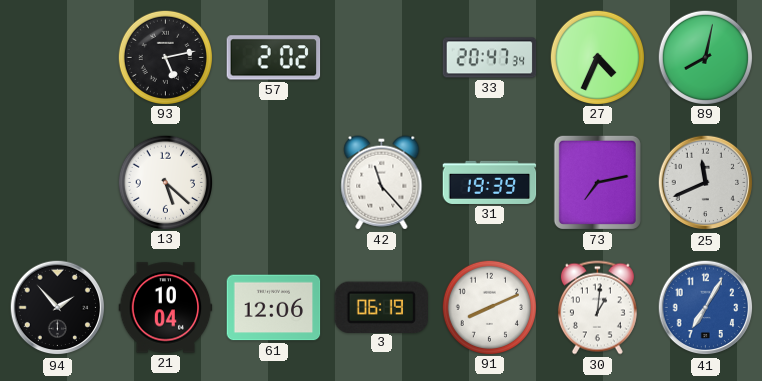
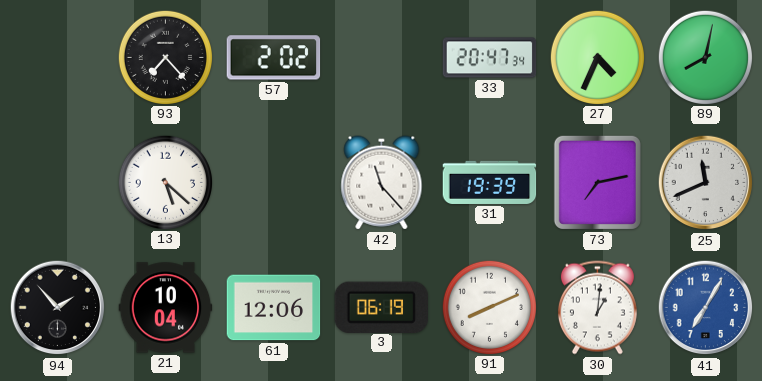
93: 5:13 -> 7:23 (165, 57)
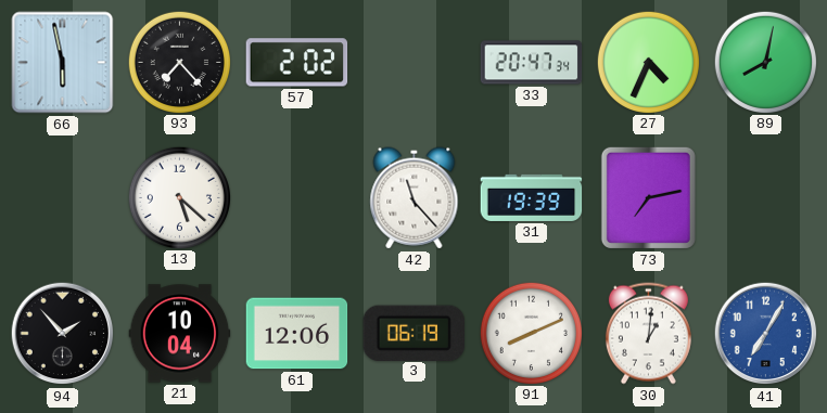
66: none -> 5:58 (63, 63)
25: 11:41 -> none (706, 183)
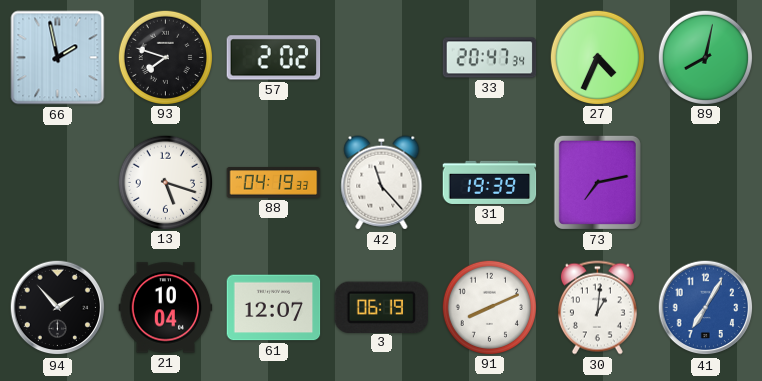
66: 5:58 -> 1:58 (58, 58)
93: 7:23 -> 7:48 (165, 57)
13: 5:22 -> 5:18 (165, 182)
88: none -> 04:19 (274, 183)
61: 12:06 -> 12:07 (274, 308)
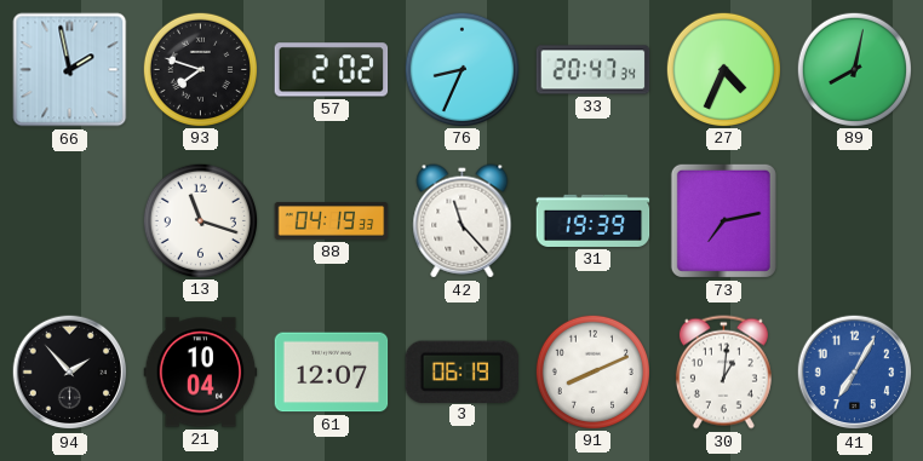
76: none -> 8:34 (461, 69)
13: 5:18 -> 11:18 (200, 220)
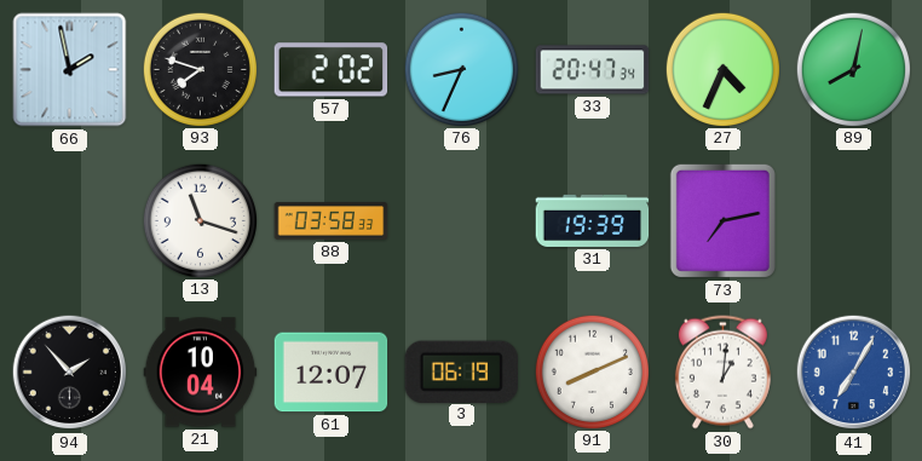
88: 04:19 -> 03:58 (332, 221)
42: 11:23 -> none (463, 221)
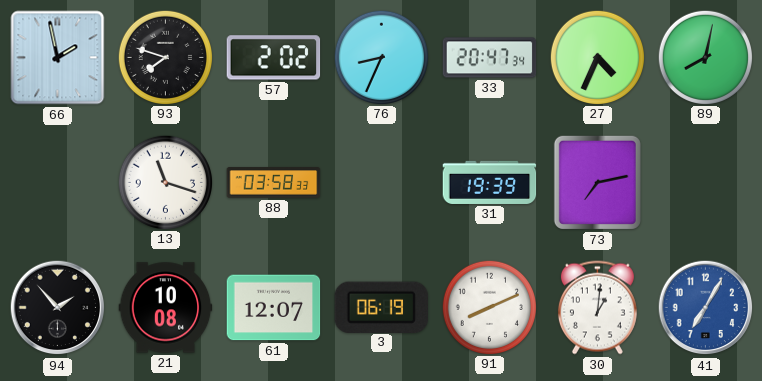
21: 10:04 -> 10:08 (166, 308)
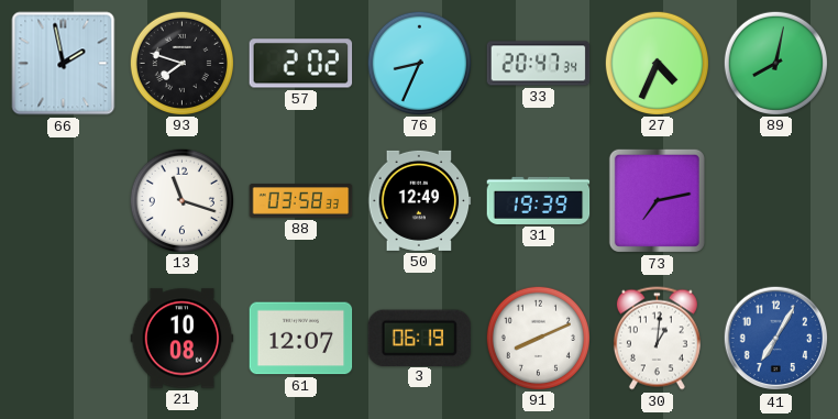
50: none -> 12:49 (420, 200)
94: 1:53 -> none (58, 308)
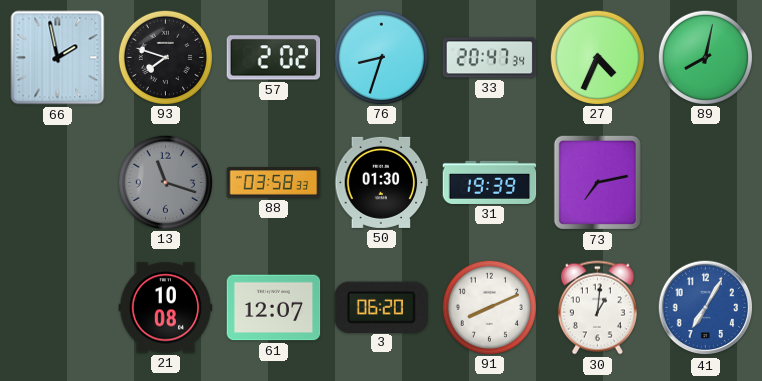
76: 8:34 -> 8:33 (381, 57)
13 dial: white -> grey (165, 182)
50: 12:49 -> 01:30 (382, 182)
3: 06:19 -> 06:20 (381, 307)
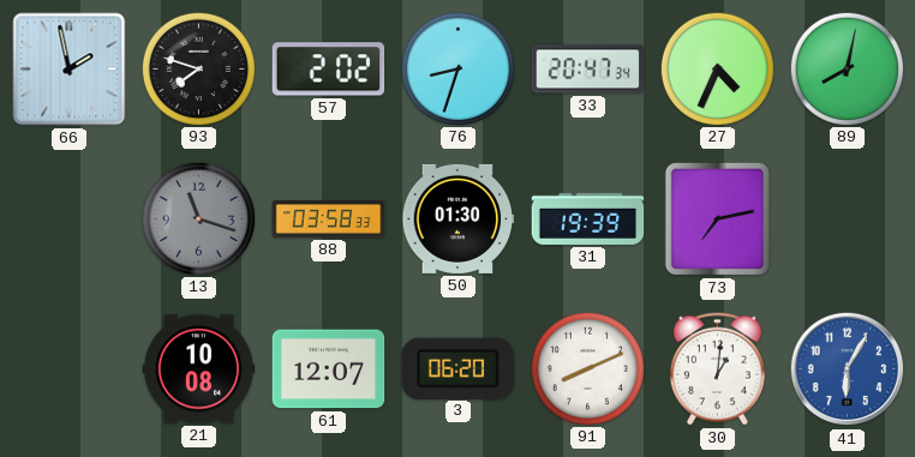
41: 7:05 -> 6:05 (848, 369)
